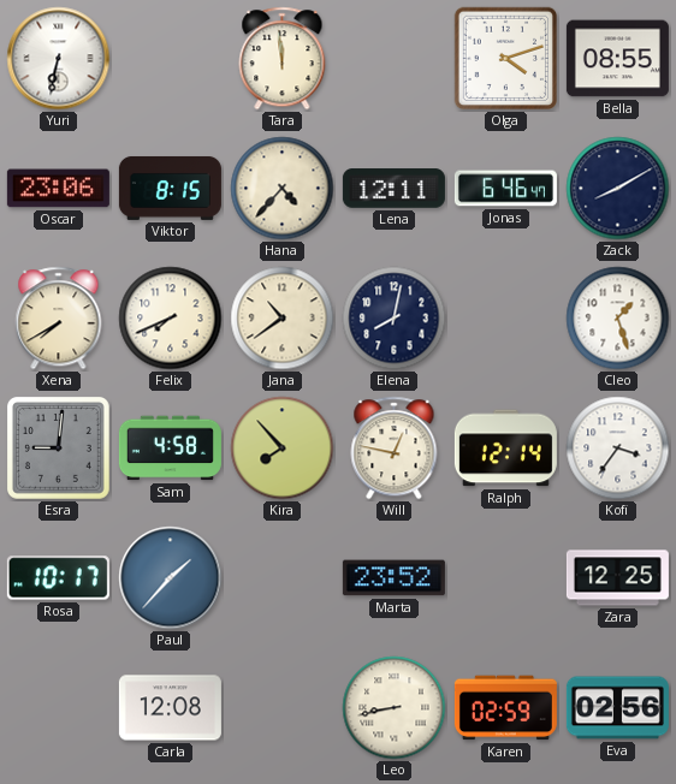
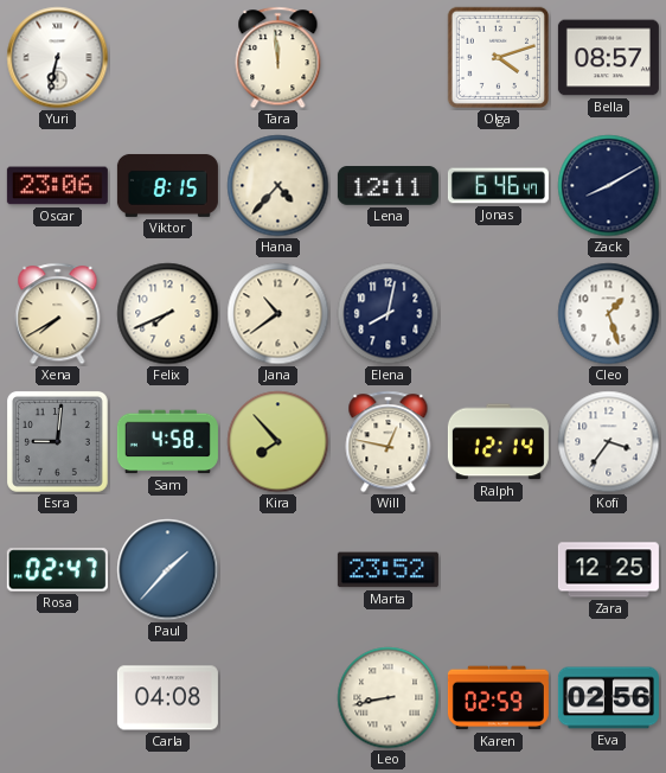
Bella: 08:55 -> 08:57 (608, 58)
Rosa: 10:17 -> 02:47 (57, 570)
Carla: 12:08 -> 04:08 (167, 698)
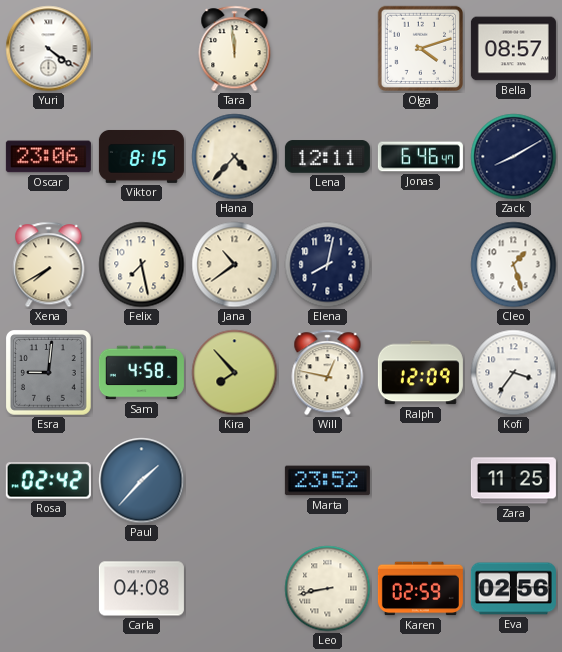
Yuri: 6:32 -> 4:21 (49, 49)
Felix: 7:41 -> 7:28 (142, 265)
Ralph: 12:14 -> 12:09 (420, 373)
Rosa: 02:47 -> 02:42 (48, 481)
Zara: 12:25 -> 11:25 (513, 481)
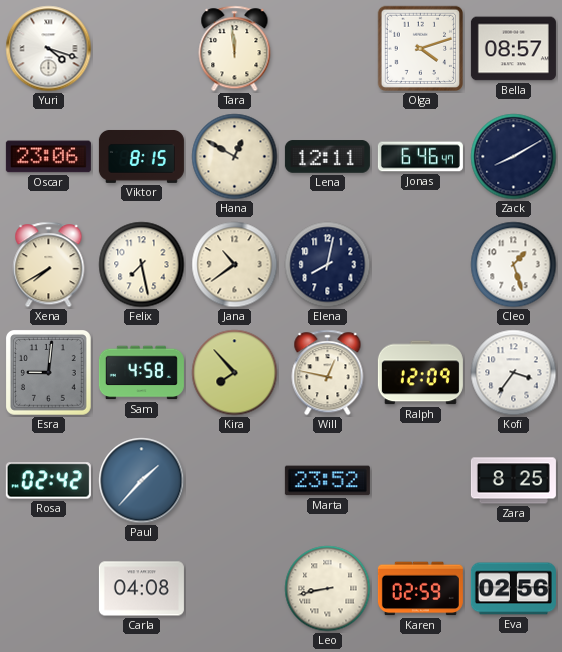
Yuri: 4:21 -> 4:18 (49, 49)
Hana: 4:37 -> 12:50 (235, 157)
Zara: 11:25 -> 8:25 (513, 481)
